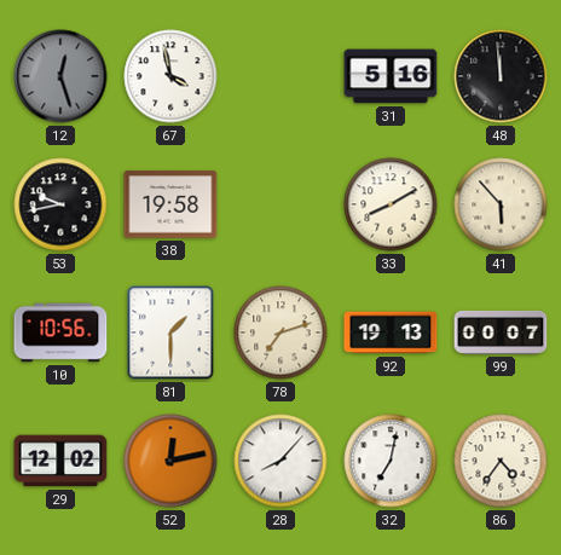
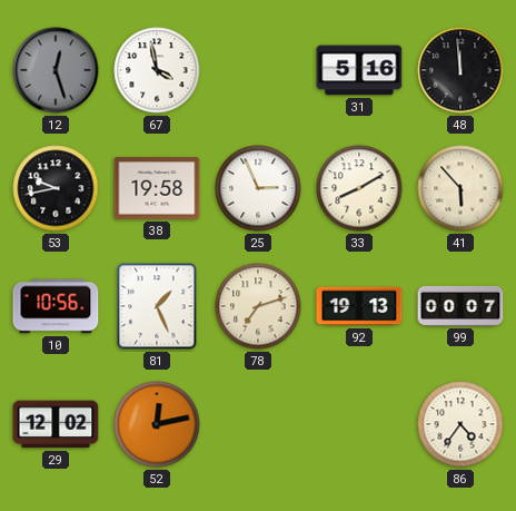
25: none -> 2:56 (258, 188)
81: 1:30 -> 1:26 (157, 306)
28: 8:07 -> none (280, 461)
32: 7:02 -> none (391, 461)
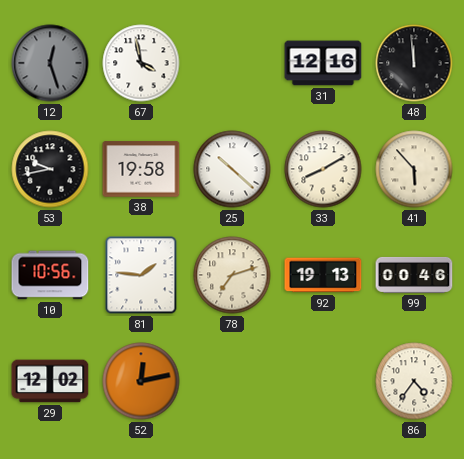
31: 5:16 -> 12:16 (323, 63)
25: 2:56 -> 10:22 (232, 169)
81: 1:26 -> 1:46 (141, 275)
99: 00:07 -> 00:46 (414, 275)
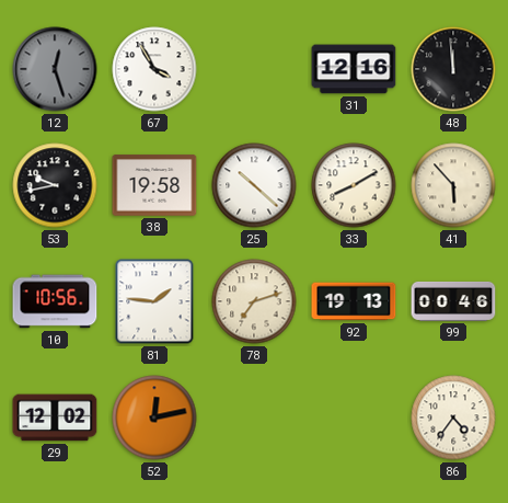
67: 3:58 -> 3:55 (154, 69)
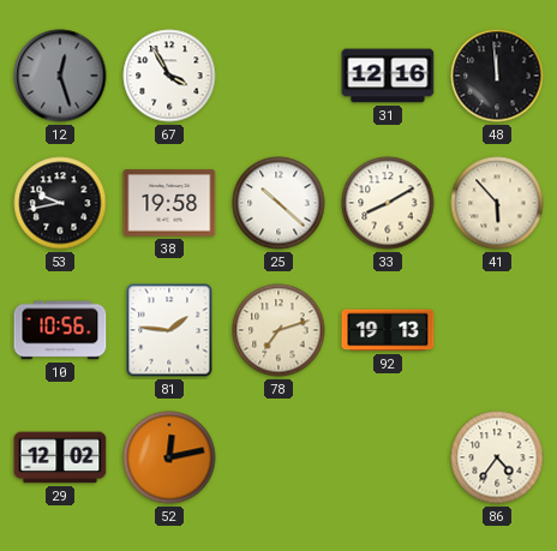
99: 00:46 -> none (453, 301)
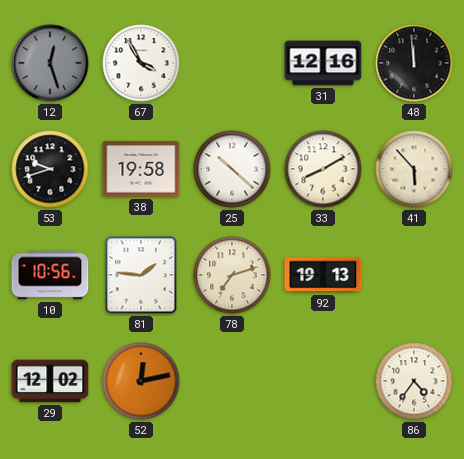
53: 9:43 -> 9:42 (50, 169)
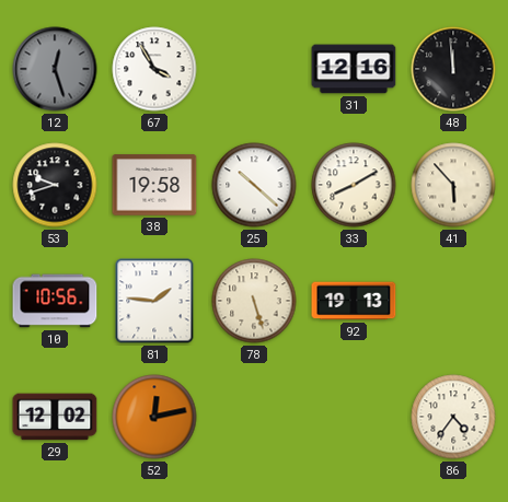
78: 7:12 -> 5:27 (254, 301)
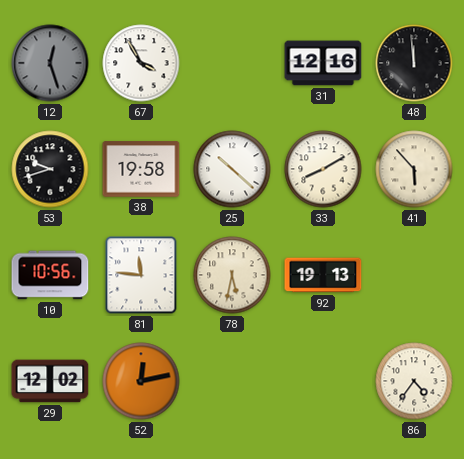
81: 1:46 -> 11:46 (141, 275)
78: 5:27 -> 5:32 (232, 275)
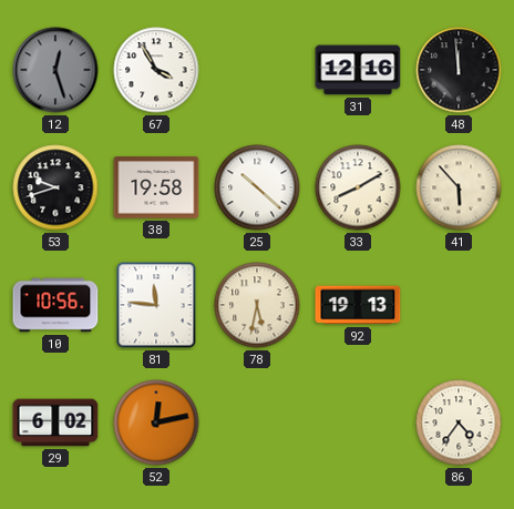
29: 12:02 -> 6:02 (55, 423)
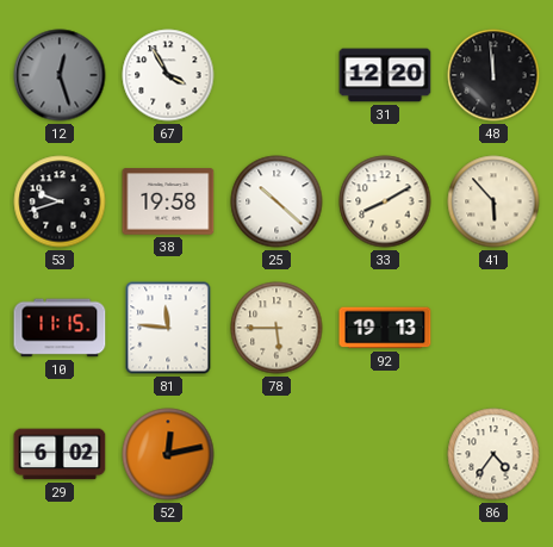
31: 12:16 -> 12:20 (385, 75)
10: 10:56 -> 11:15 (60, 328)
78: 5:32 -> 5:45 (276, 328)
